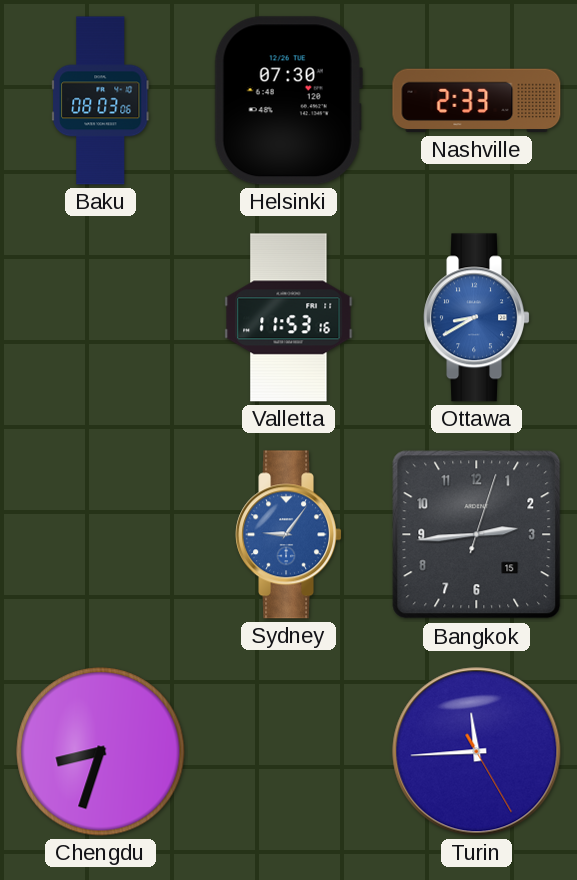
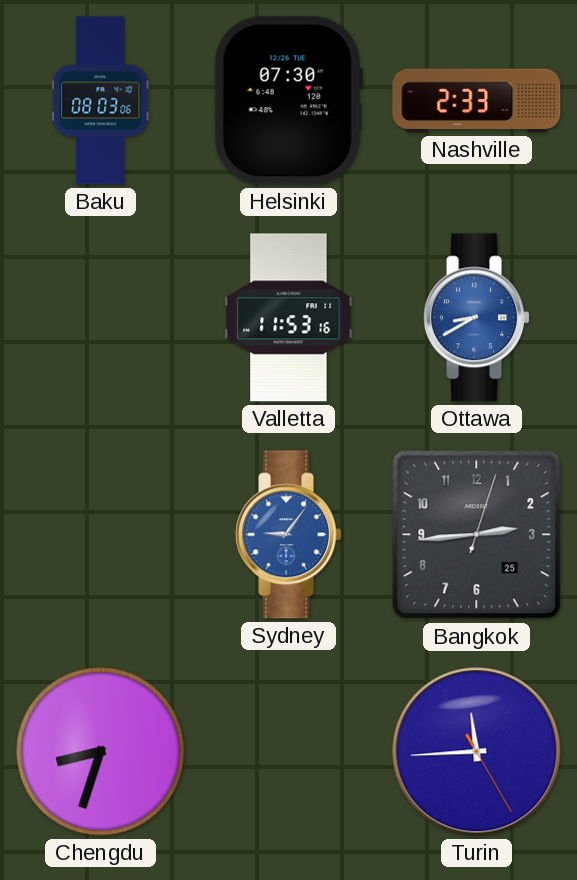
Bangkok date: 15 -> 25 (477, 535)
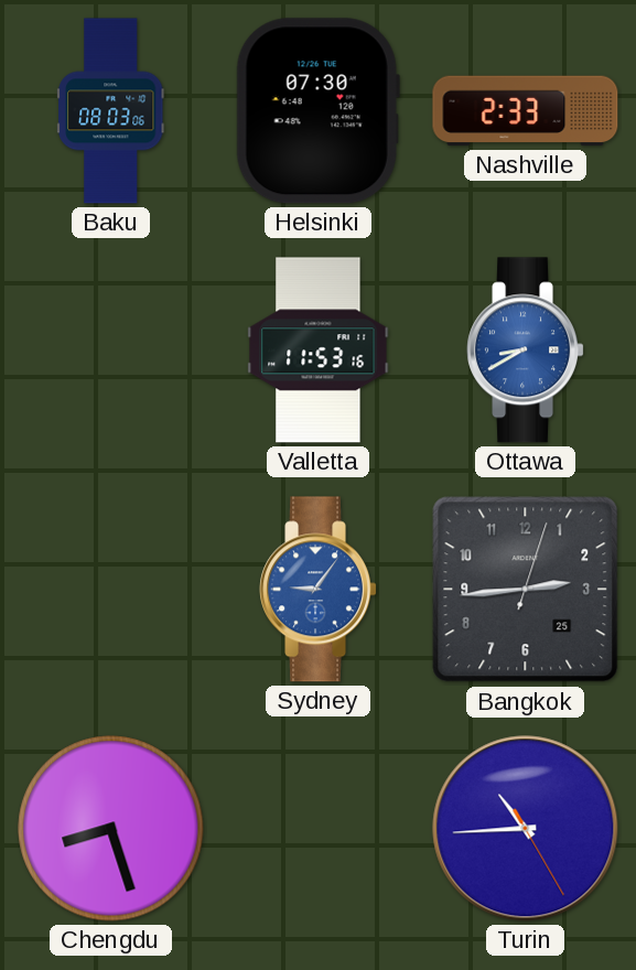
Chengdu: 8:33 -> 8:27 (111, 829)
Turin: 11:44 -> 10:44 (526, 829)
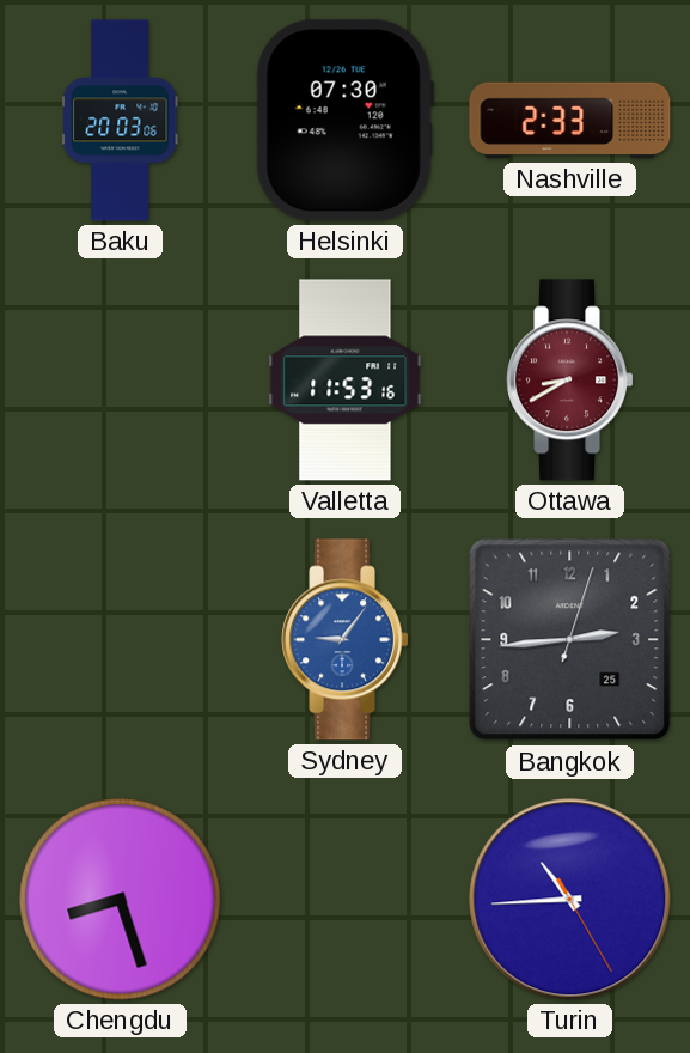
Baku: 08:03 -> 20:03 (121, 121)
Ottawa dial: blue -> burgundy (569, 381)
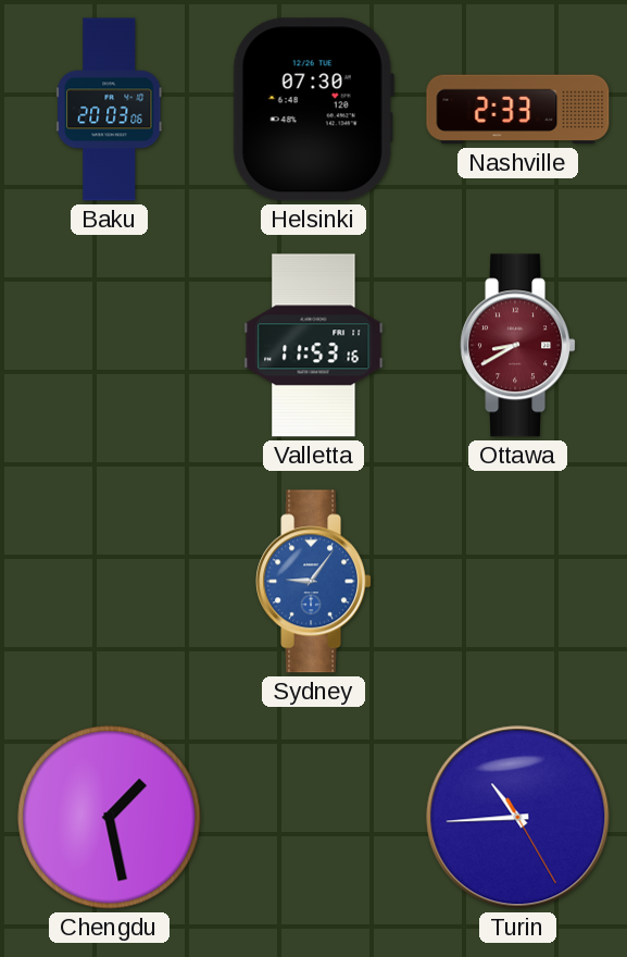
Bangkok: 2:44 -> none (570, 640)
Chengdu: 8:27 -> 1:28 (110, 818)
